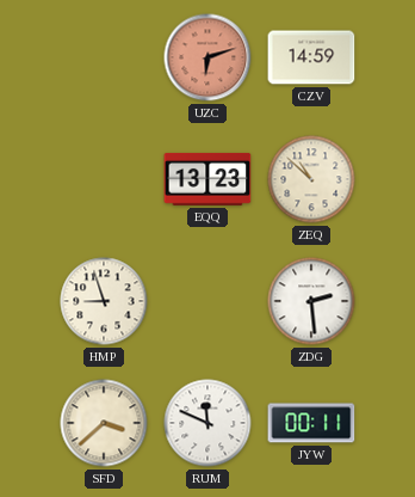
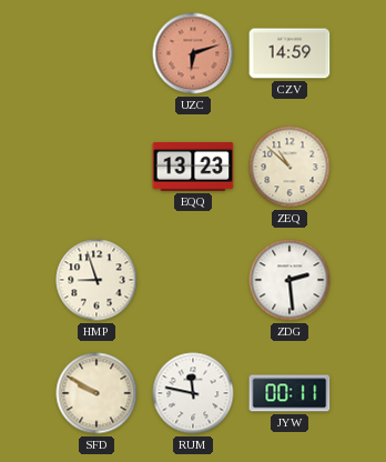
SFD: 3:38 -> 9:50 (96, 393)
RUM: 11:49 -> 11:47 (193, 393)
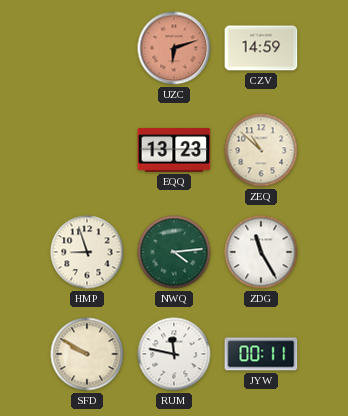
NWQ: none -> 4:14 (174, 252)
ZDG: 2:29 -> 11:25 (261, 252)
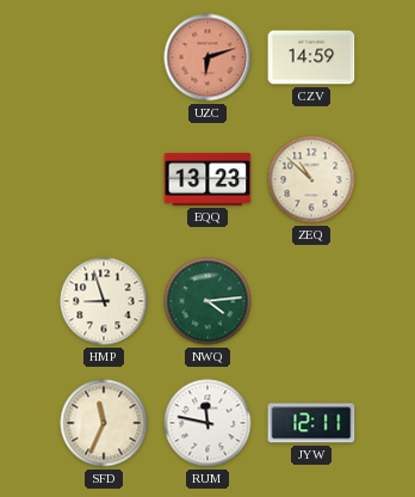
ZDG: 11:25 -> none (261, 252)
SFD: 9:50 -> 11:34 (104, 423)
JYW: 00:11 -> 12:11 (311, 423)
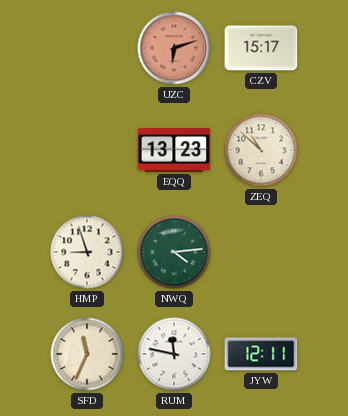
CZV: 14:59 -> 15:17 (261, 48)
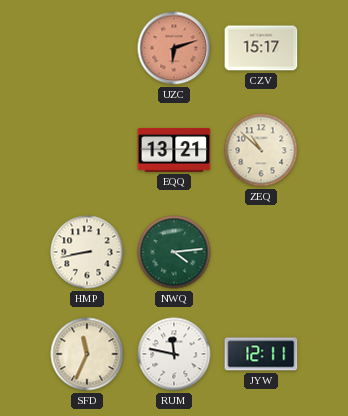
EQQ: 13:23 -> 13:21 (174, 150)
HMP: 8:57 -> 8:43 (87, 252)
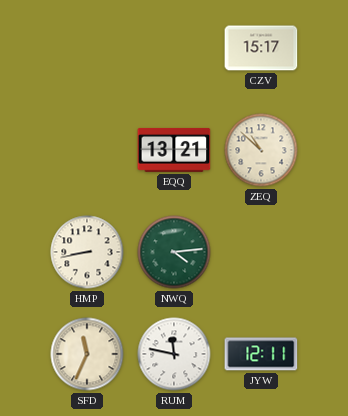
UZC: 6:12 -> none (174, 48)
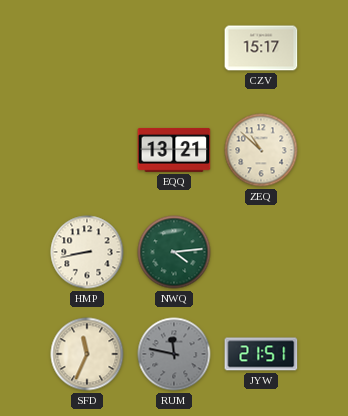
RUM dial: white -> grey (174, 354)
JYW: 12:11 -> 21:51 (261, 354)
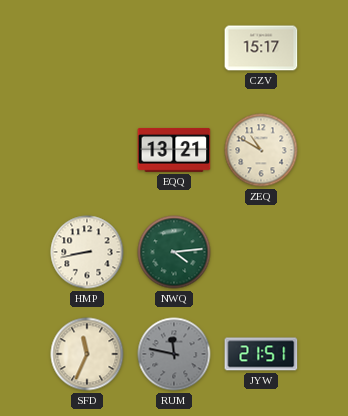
ZEQ: 10:52 -> 10:50 (261, 150)
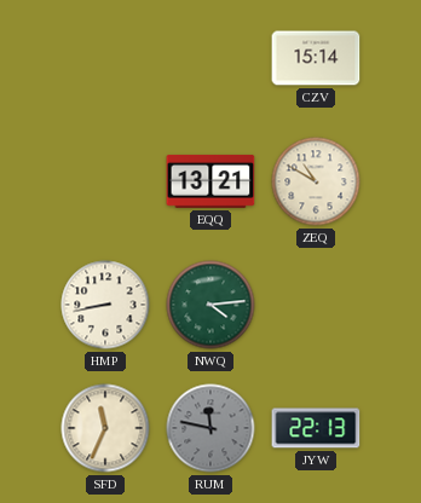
CZV: 15:17 -> 15:14 (316, 58)
JYW: 21:51 -> 22:13 (316, 428)
